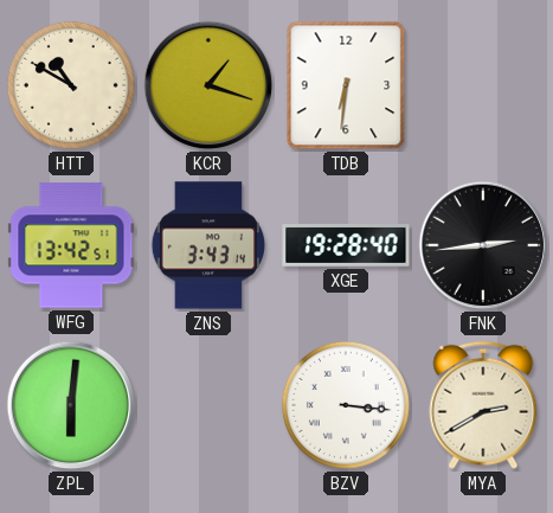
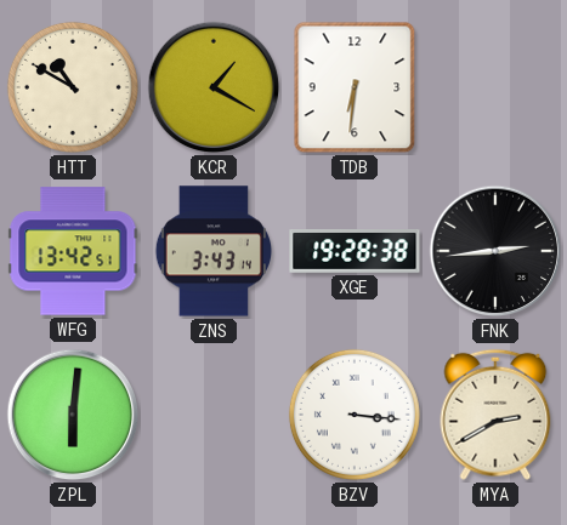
KCR: 1:18 -> 1:20 (214, 87)
XGE: 19:28:40 -> 19:28:38 (355, 252)
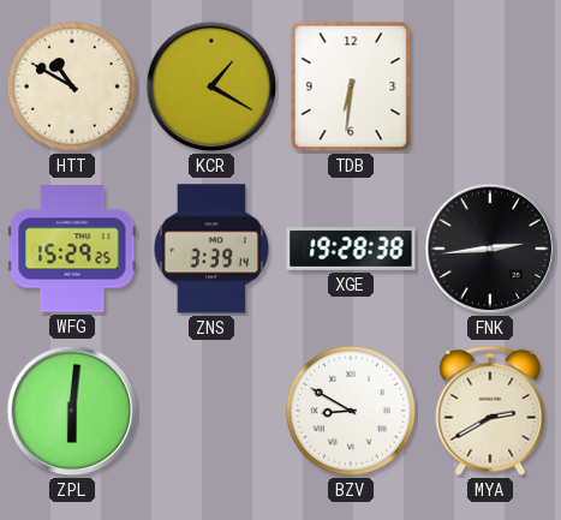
WFG: 13:42 -> 15:29 (72, 249)
ZNS: 3:43 -> 3:39 (210, 249)
BZV: 3:16 -> 8:50 (351, 411)
